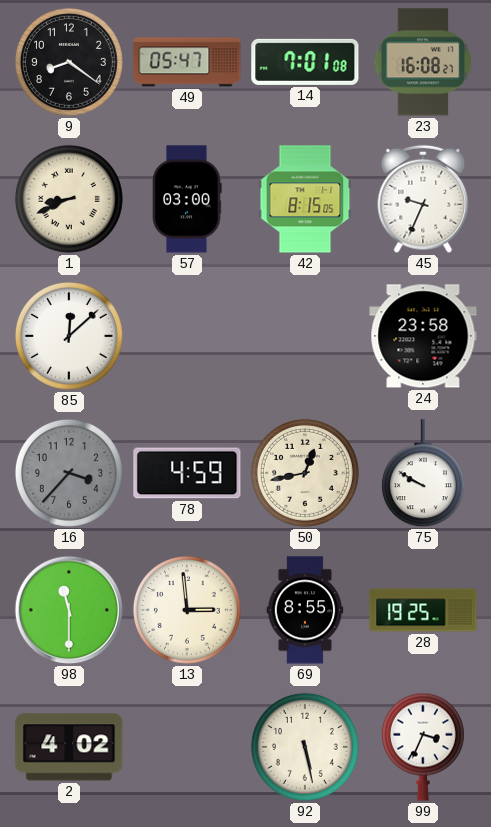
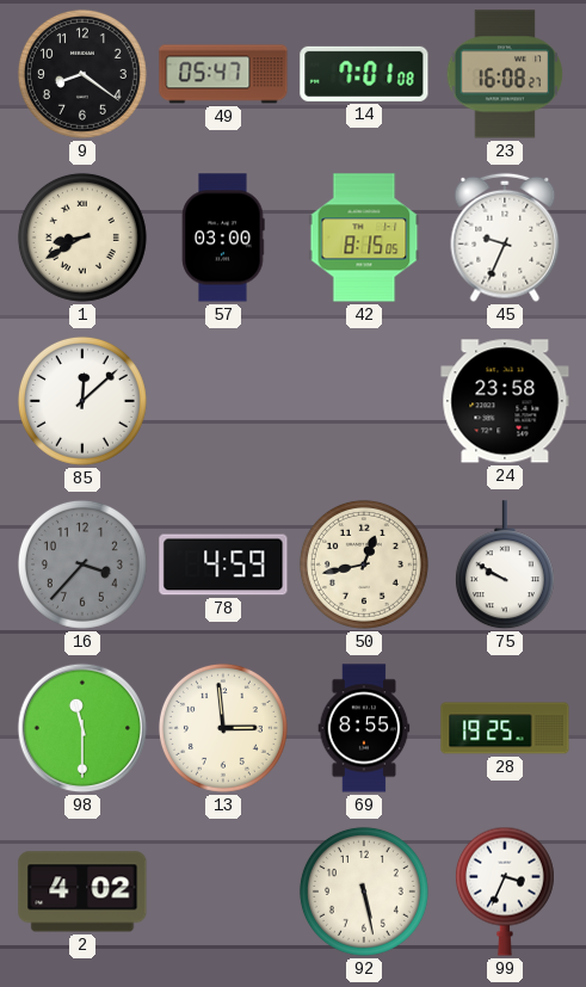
1: 8:41 -> 8:40 (82, 238)
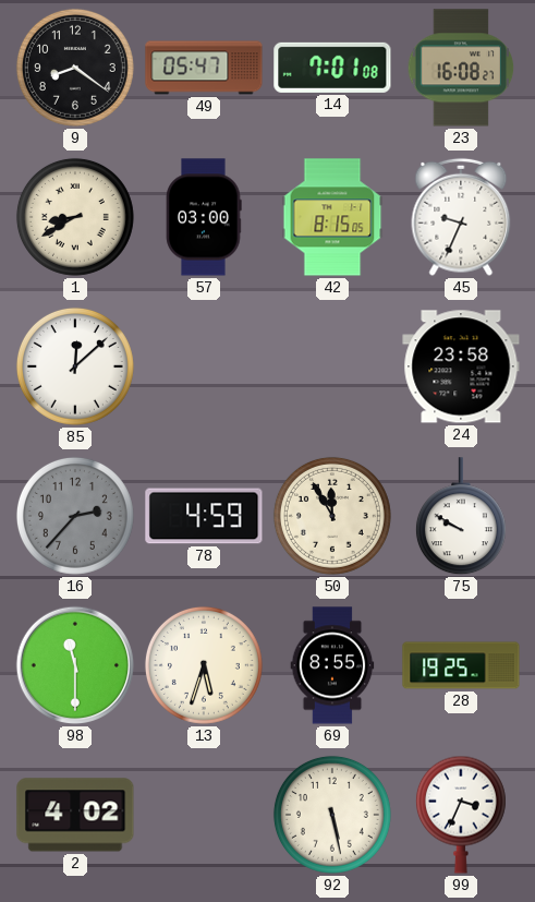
16: 3:37 -> 2:37 (75, 516)
50: 12:43 -> 11:55 (332, 516)
13: 2:59 -> 5:33 (204, 665)
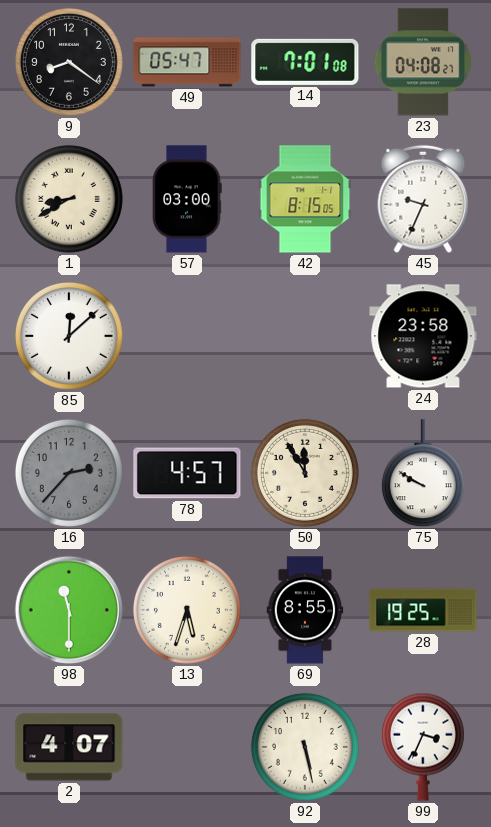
23: 16:08 -> 04:08 (423, 62)
78: 4:59 -> 4:57 (187, 473)
2: 4:02 -> 4:07 (69, 747)
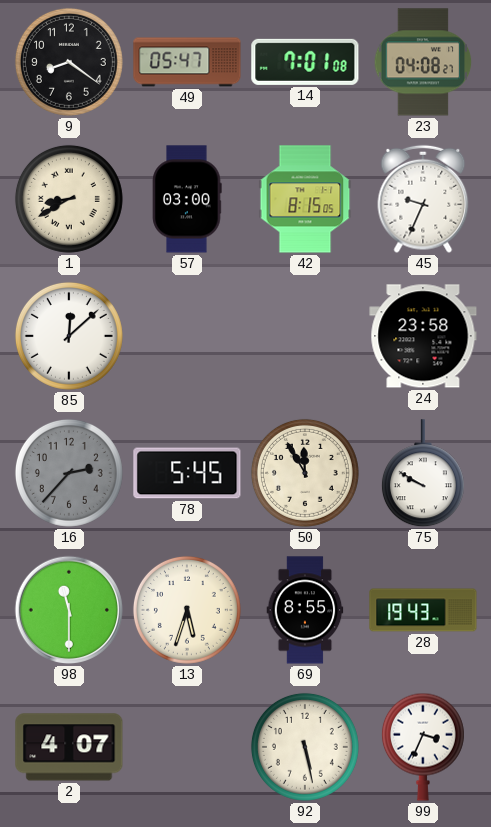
78: 4:57 -> 5:45 (187, 473)
28: 19:25 -> 19:43 (423, 610)
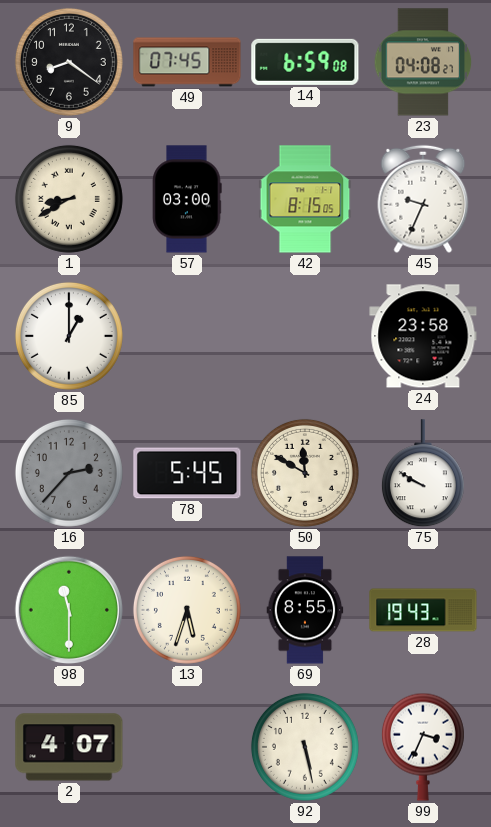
49: 05:47 -> 07:45 (187, 62)
14: 7:01 -> 6:59 (305, 62)
85: 12:08 -> 1:00 (69, 336)
50: 11:55 -> 11:50 (305, 473)
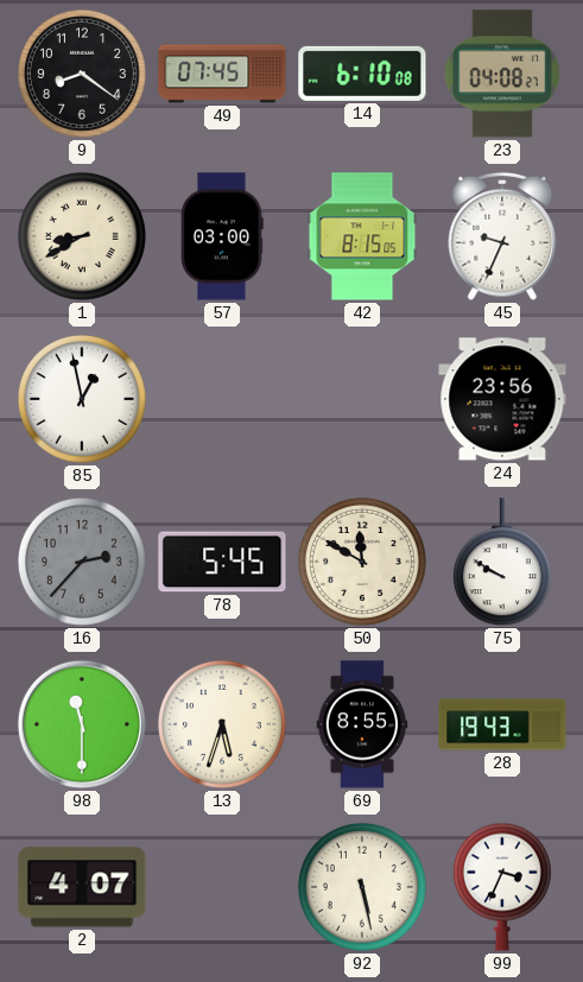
14: 6:59 -> 6:10 (362, 74)
85: 1:00 -> 12:58 (82, 399)
24: 23:58 -> 23:56 (502, 399)
